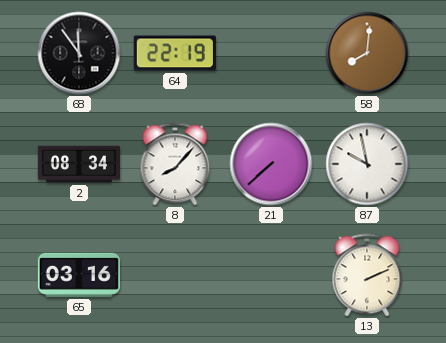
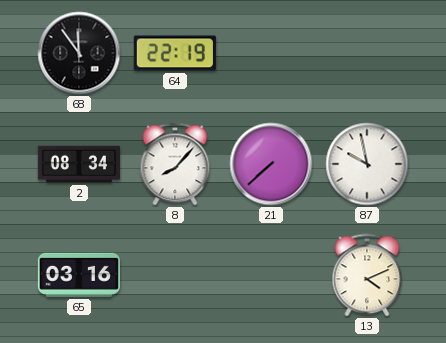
58: 8:01 -> none (367, 53)
13: 2:11 -> 4:11 (367, 275)
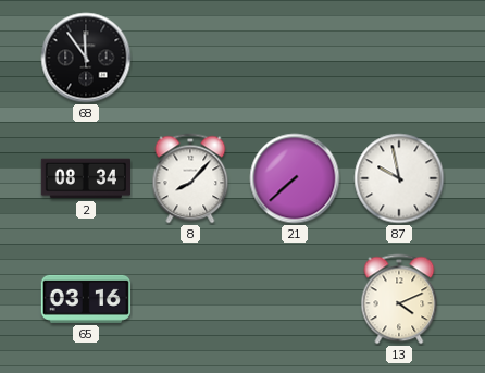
64: 22:19 -> none (175, 53)
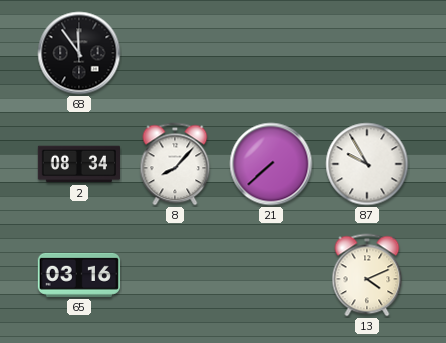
87: 9:58 -> 9:55 (367, 164)
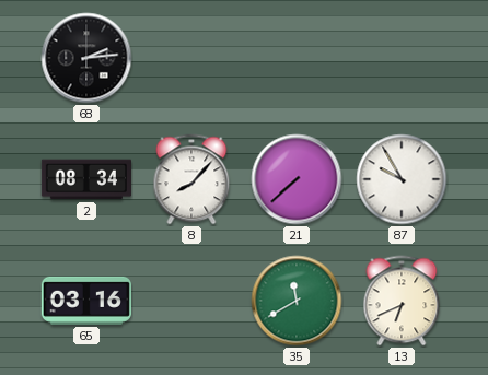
68: 11:54 -> 2:14 (86, 58)
35: none -> 11:40 (297, 301)
13: 4:11 -> 6:41 (402, 301)
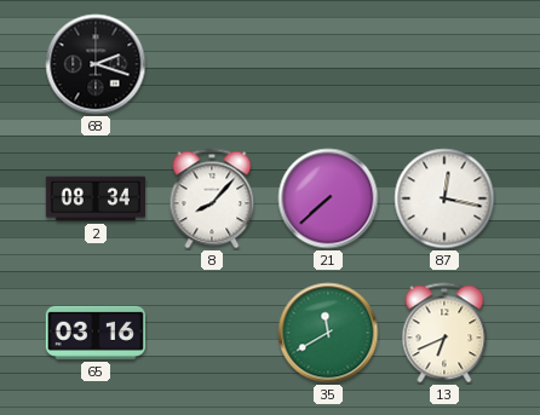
68: 2:14 -> 2:18 (96, 64)
87: 9:55 -> 12:17 (444, 198)
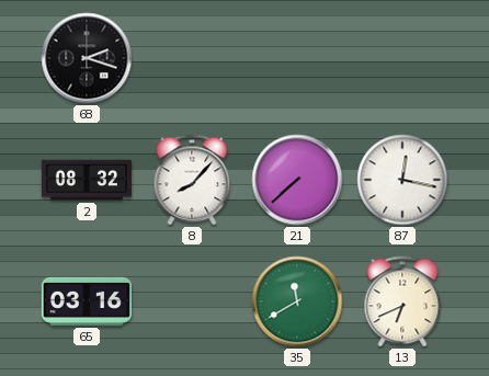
2: 08:34 -> 08:32 (86, 180)
